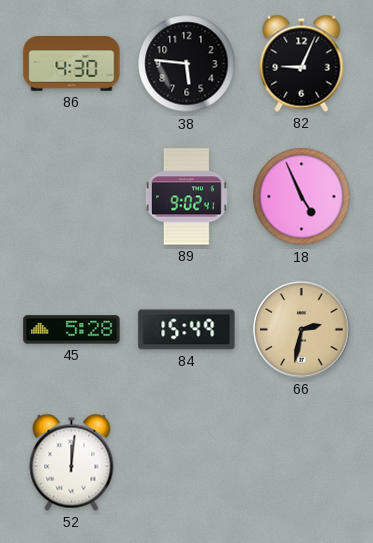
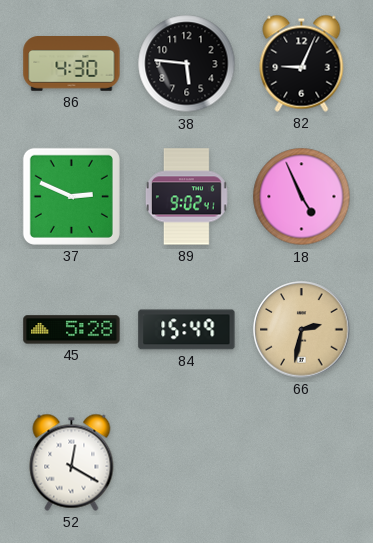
37: none -> 2:49 (71, 196)
52: 12:01 -> 12:20 (72, 462)
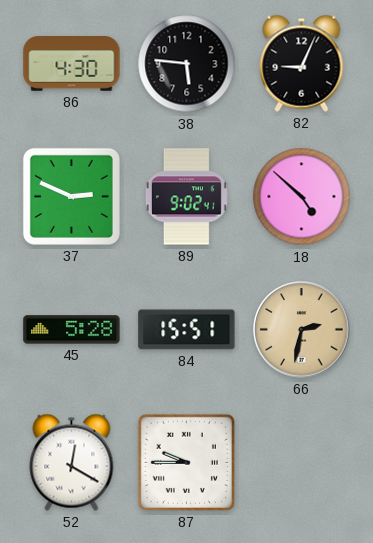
18: 4:56 -> 4:52 (302, 197)
84: 15:49 -> 15:51 (187, 330)
87: none -> 9:45 (186, 462)
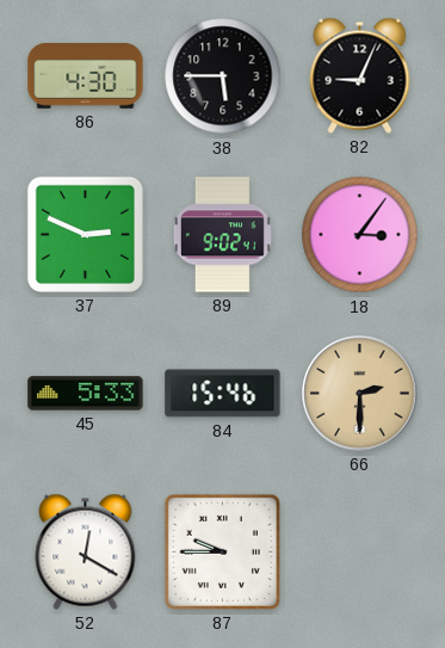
38: 5:46 -> 5:45 (223, 76)
18: 4:52 -> 3:06 (360, 235)
45: 5:28 -> 5:33 (86, 394)
84: 15:51 -> 15:46 (223, 394)
66: 2:32 -> 2:30 (360, 394)
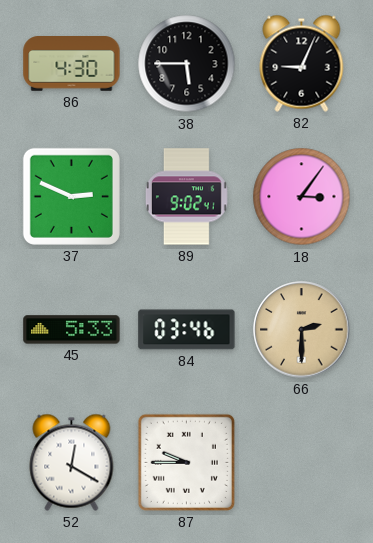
84: 15:46 -> 03:46 (187, 330)
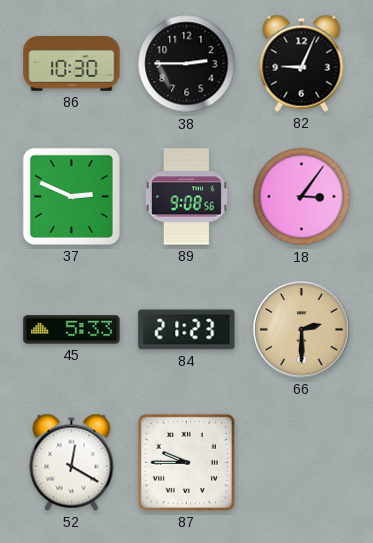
86: 4:30 -> 10:30 (72, 64)
38: 5:45 -> 2:45 (187, 64)
89: 9:02 -> 9:08 (186, 197)
84: 03:46 -> 21:23 (187, 330)
